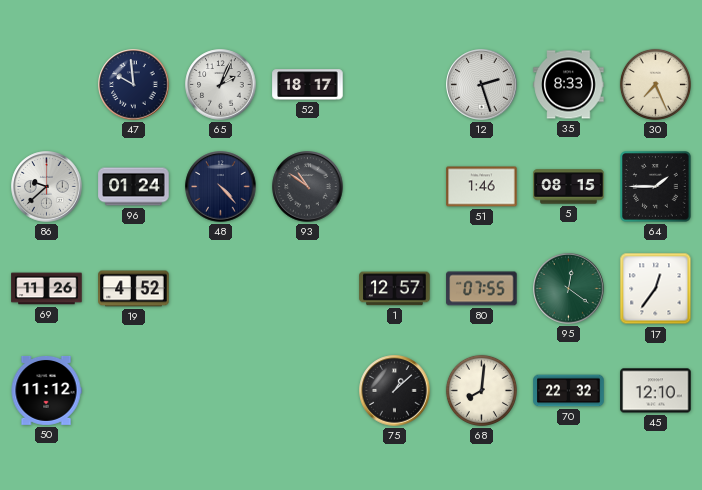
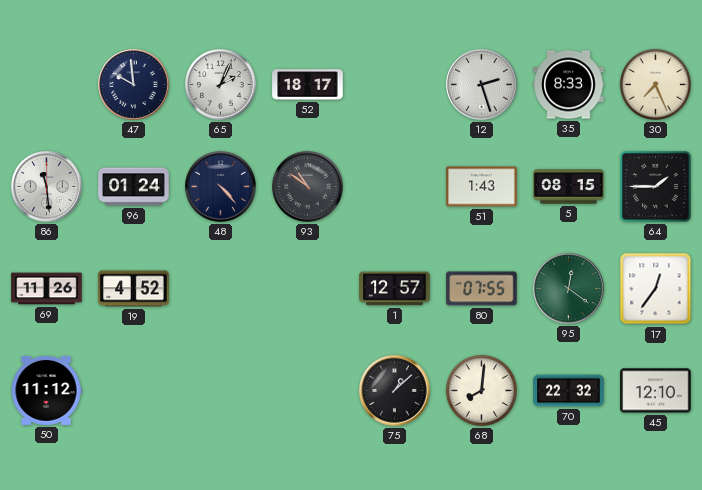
86: 9:38 -> 11:29 (47, 187)
51: 1:46 -> 1:43 (482, 187)
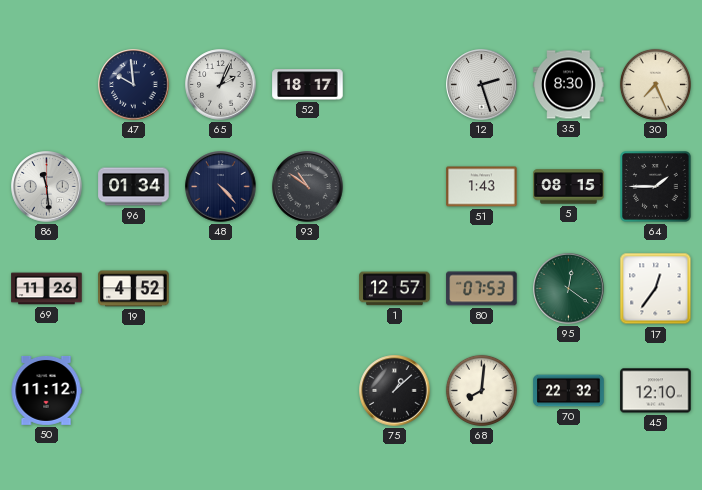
35: 8:33 -> 8:30 (569, 85)
96: 01:24 -> 01:34 (134, 187)
80: 07:55 -> 07:53 (482, 289)
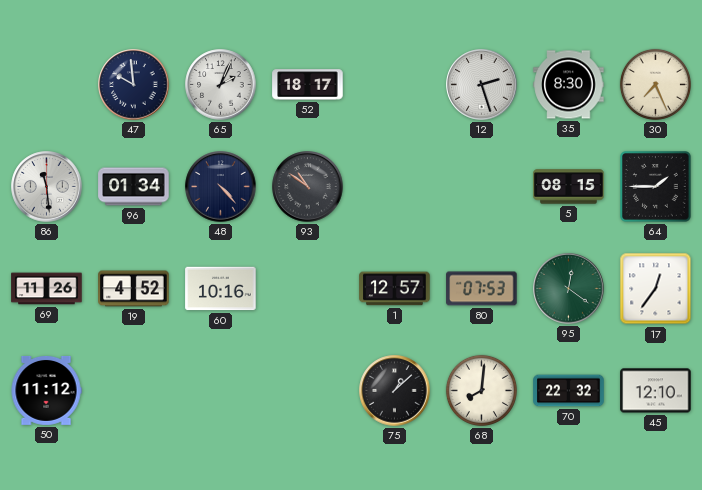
51: 1:43 -> none (482, 187)
60: none -> 10:16 (221, 289)
